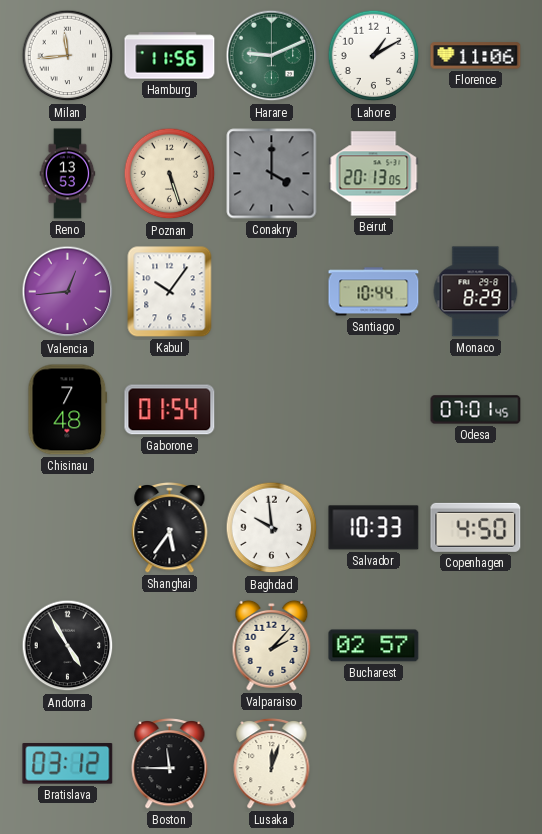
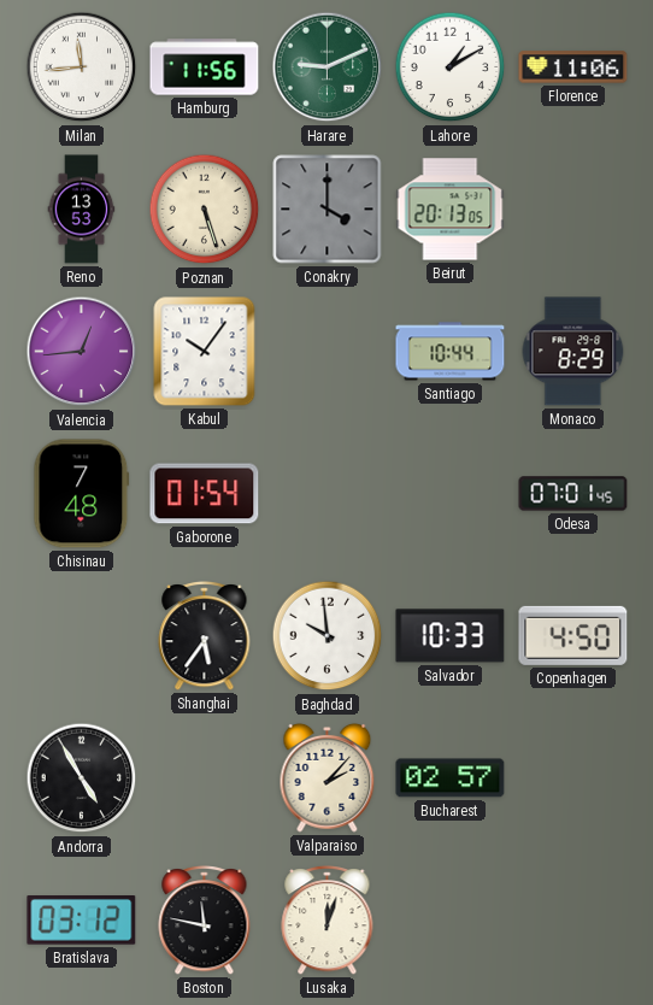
Boston: 11:45 -> 11:47 (205, 921)
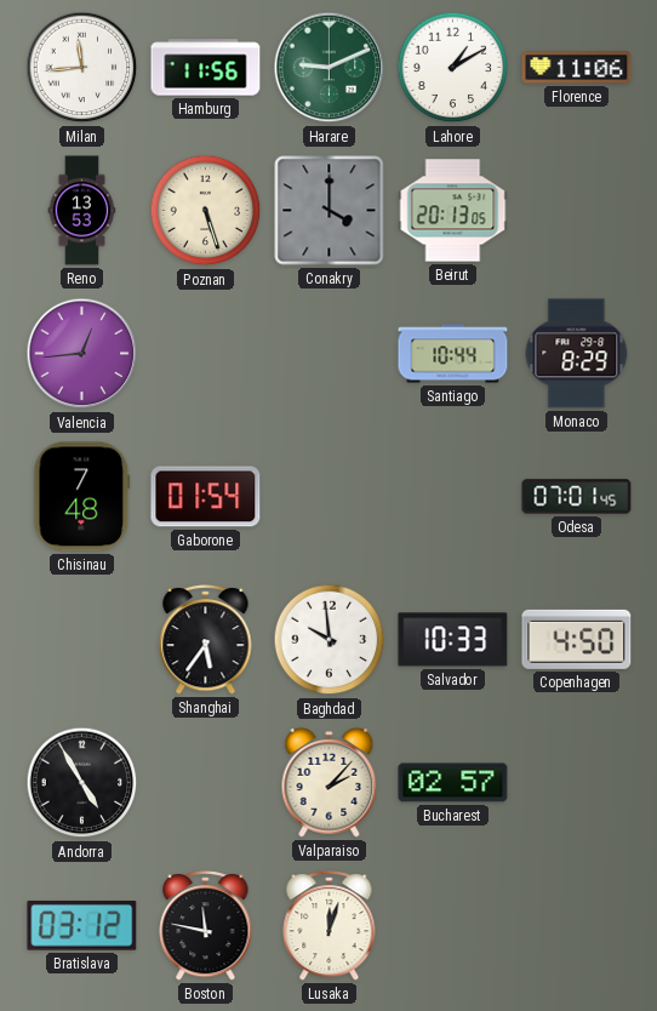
Kabul: 10:06 -> none (205, 352)
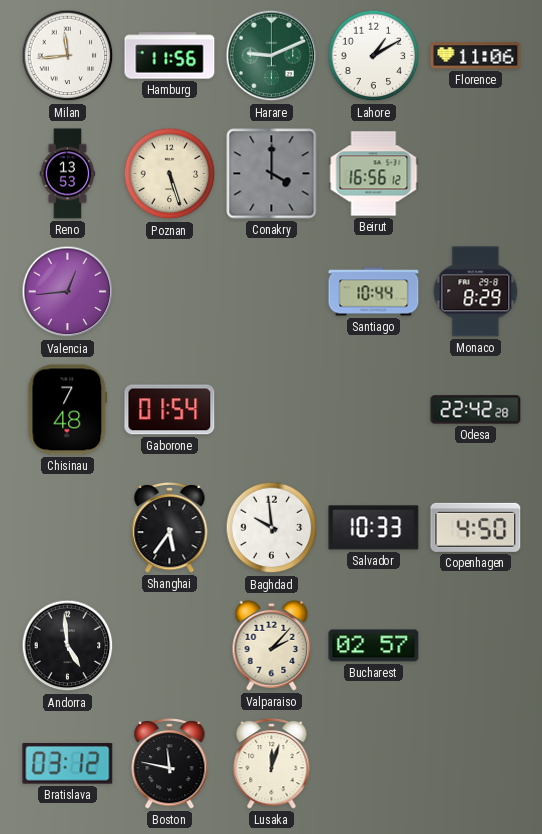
Beirut: 20:13 -> 16:56 (374, 174)
Odesa: 07:01 -> 22:42 (476, 410)
Andorra: 4:55 -> 4:59 (68, 646)
